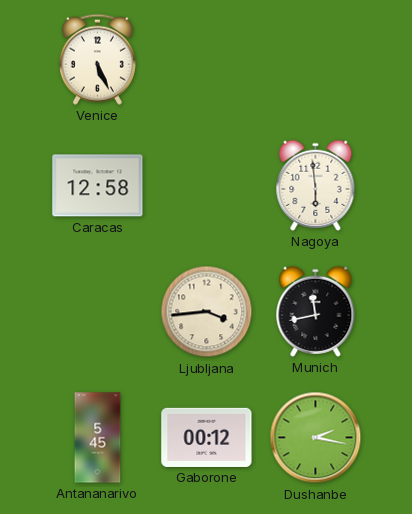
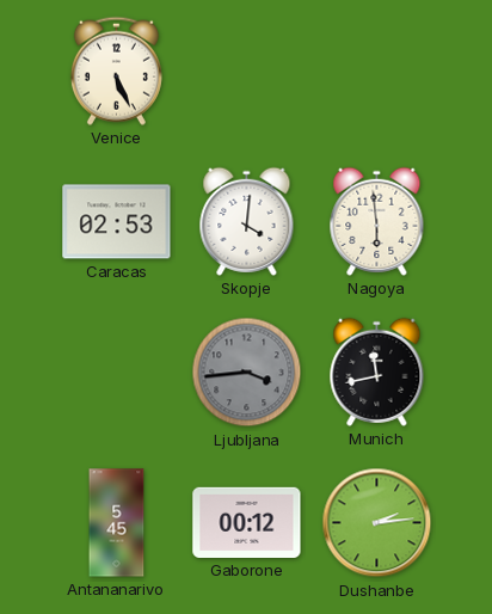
Caracas: 12:58 -> 02:53 (117, 222)
Skopje: none -> 4:01 (247, 221)
Ljubljana dial: cream -> grey (247, 373)
Dushanbe: 2:17 -> 2:14 (377, 523)
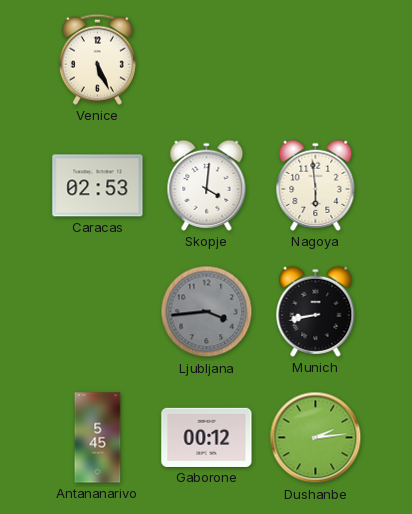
Munich: 11:43 -> 8:43 (316, 311)
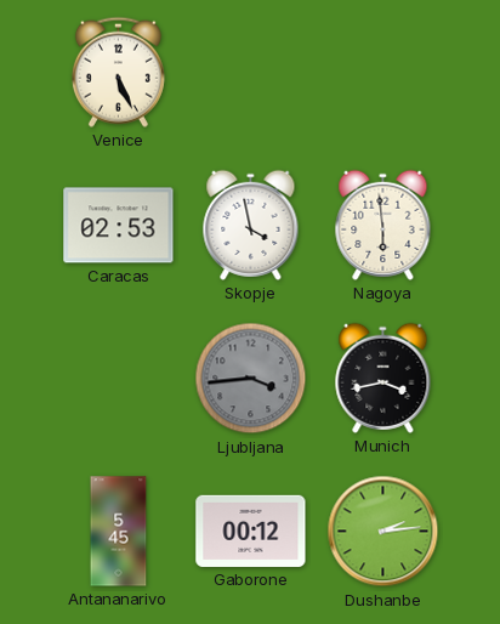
Skopje: 4:01 -> 3:58 (251, 225)
Munich: 8:43 -> 3:43 (383, 378)
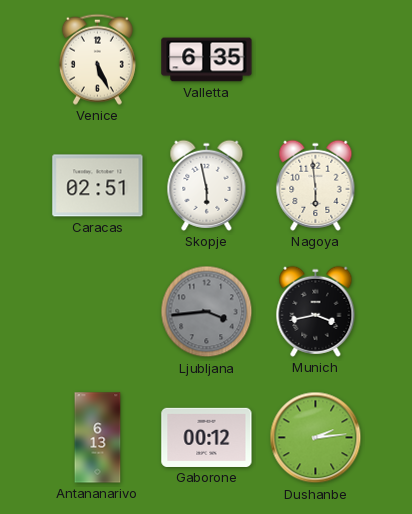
Valletta: none -> 6:35 (207, 60)
Caracas: 02:53 -> 02:51 (98, 186)
Skopje: 3:58 -> 5:58 (207, 185)
Antananarivo: 5:45 -> 6:13 (98, 438)
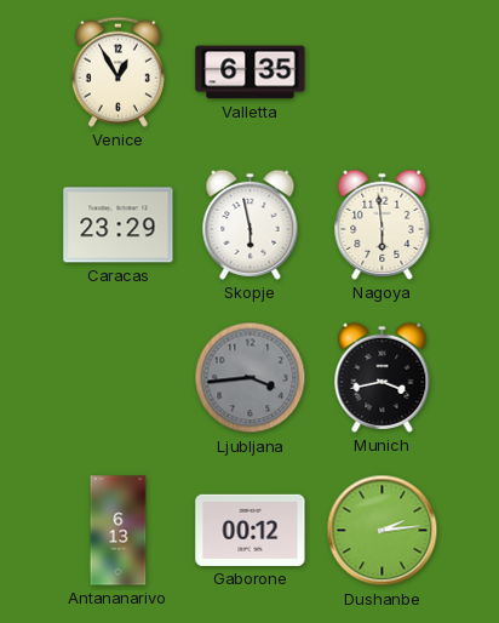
Venice: 5:26 -> 12:55 (117, 72)
Caracas: 02:51 -> 23:29 (119, 225)
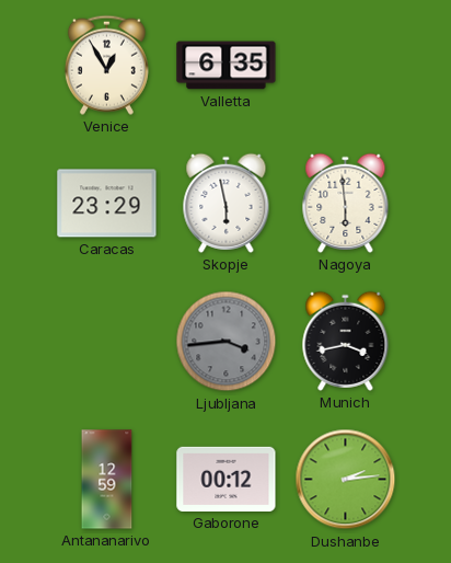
Antananarivo: 6:13 -> 12:59 (107, 480)
